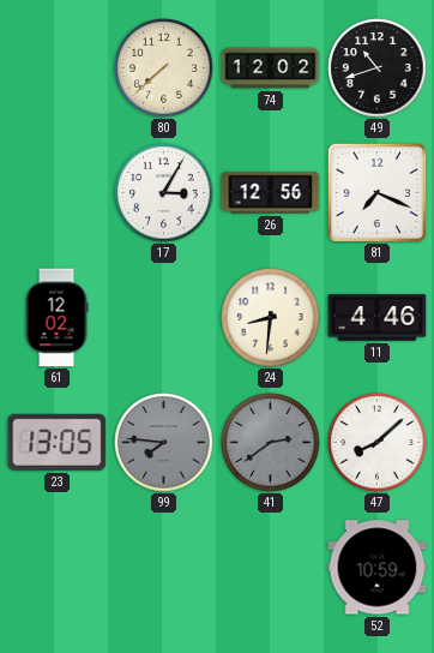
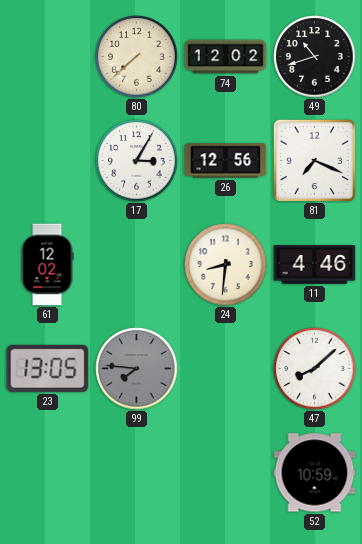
41: 2:39 -> none (271, 443)
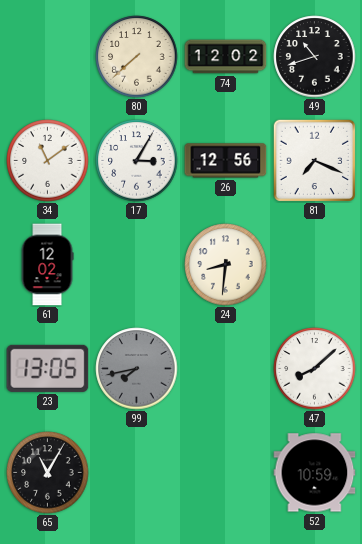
34: none -> 11:09 (48, 161)
11: 4:46 -> none (315, 265)
99: 7:46 -> 7:43 (137, 369)
65: none -> 11:05 (48, 473)
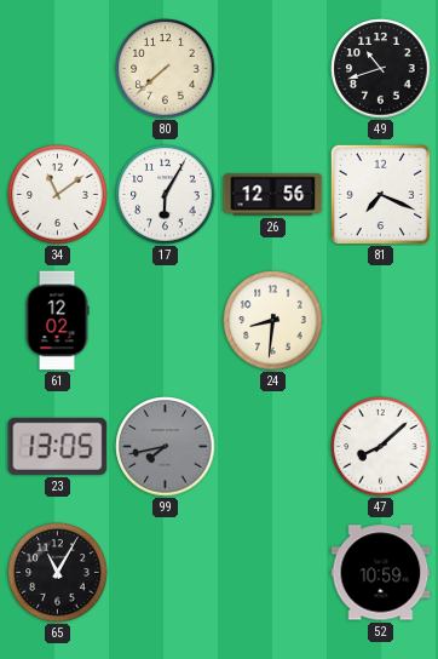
74: 12:02 -> none (226, 57)
17: 3:05 -> 6:05 (166, 195)
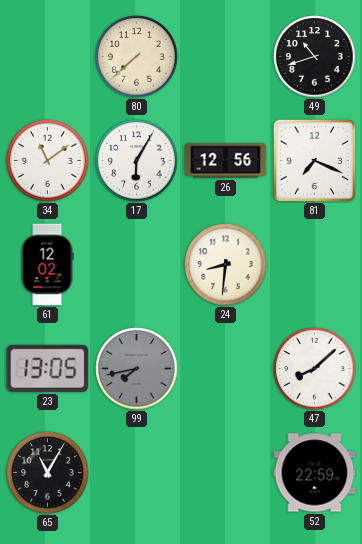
52: 10:59 -> 22:59 (315, 473)
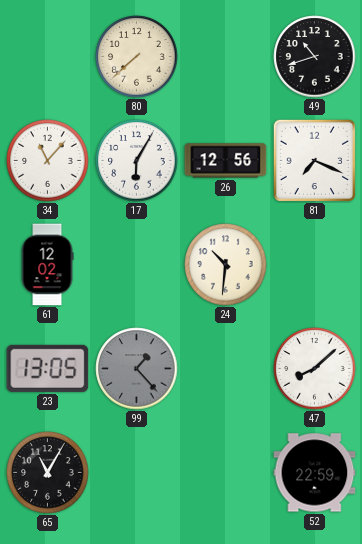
34: 11:09 -> 11:07 (48, 161)
24: 8:31 -> 10:31 (226, 265)
99: 7:43 -> 1:23 (137, 369)
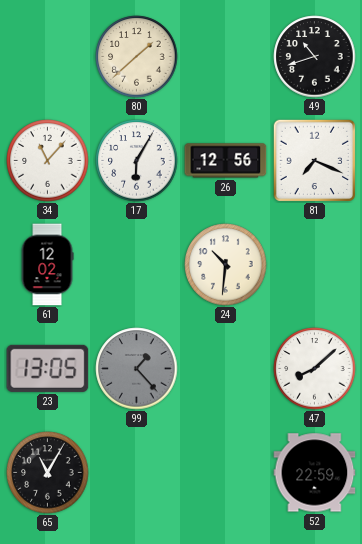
80: 7:38 -> 1:38 (137, 57)
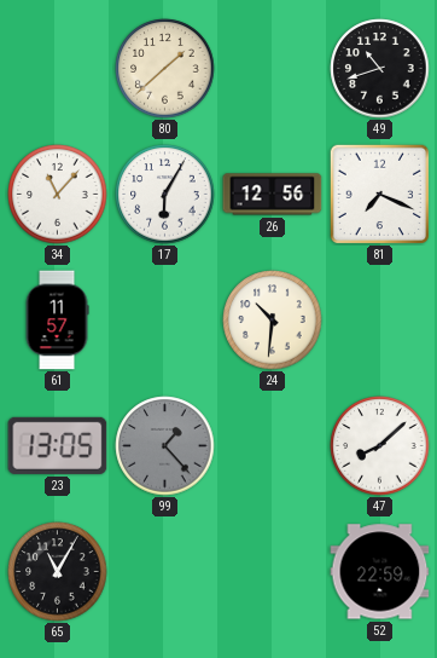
61: 12:02 -> 11:57 (57, 321)
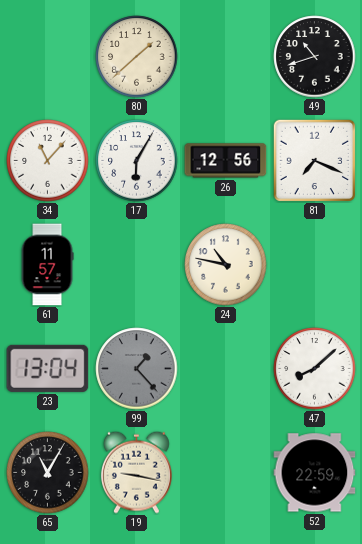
24: 10:31 -> 10:47 (226, 265)
23: 13:05 -> 13:04 (48, 368)
19: none -> 9:17 (136, 472)
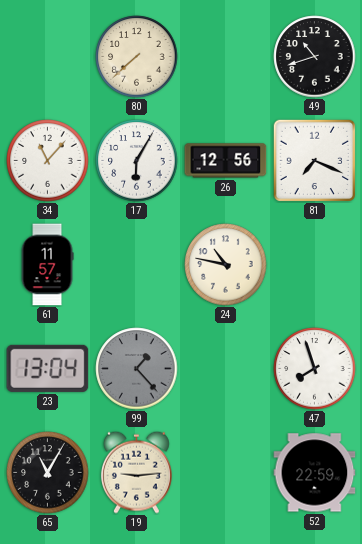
80: 1:38 -> 7:38 (137, 57)
47: 8:08 -> 7:57 (315, 369)
19: 9:17 -> 9:14 (136, 472)
